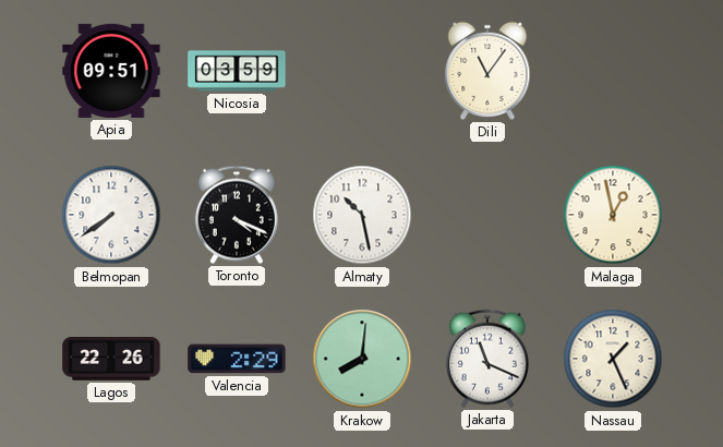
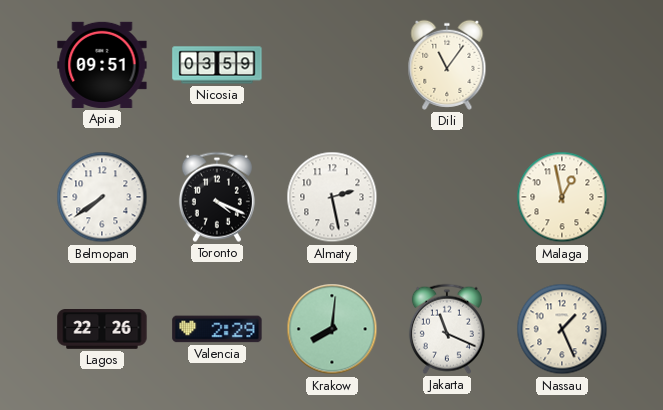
Almaty: 10:28 -> 2:28 (332, 197)
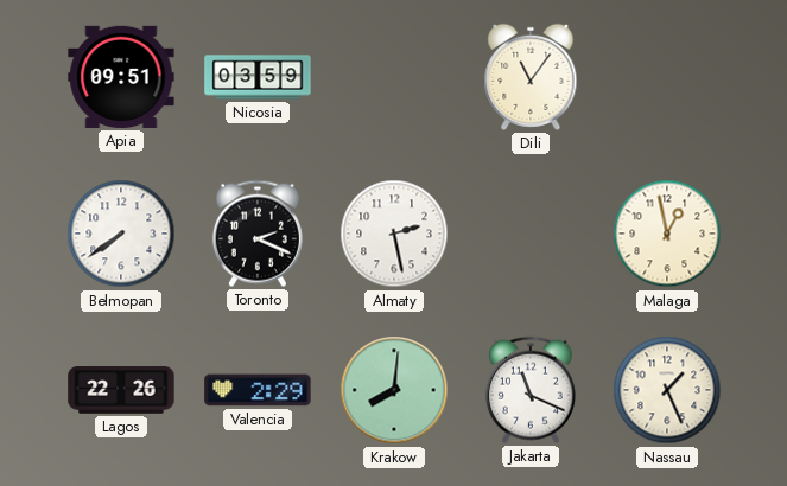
Toronto: 4:19 -> 2:19 (258, 234)
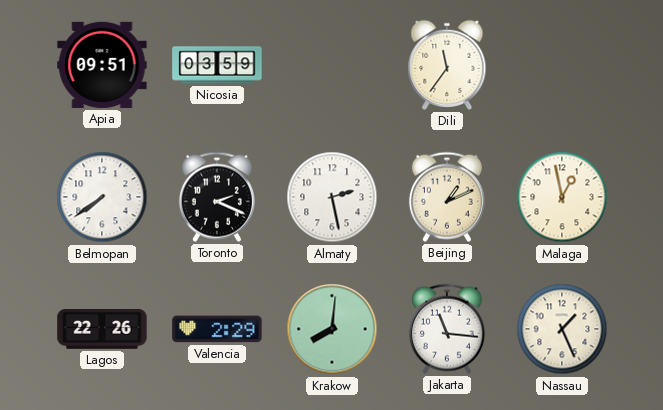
Dili: 11:06 -> 11:36 (447, 65)
Beijing: none -> 1:11 (447, 197)
Jakarta: 11:19 -> 11:16 (447, 329)
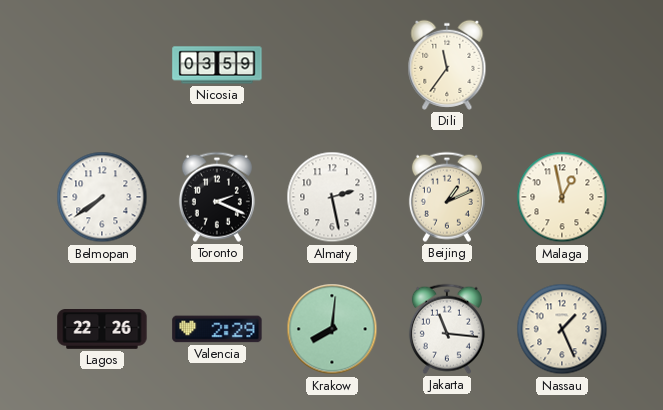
Apia: 09:51 -> none (102, 65)
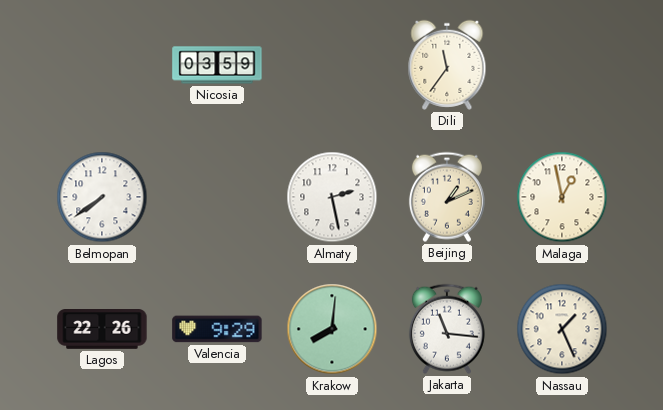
Toronto: 2:19 -> none (217, 197)
Valencia: 2:29 -> 9:29 (217, 329)
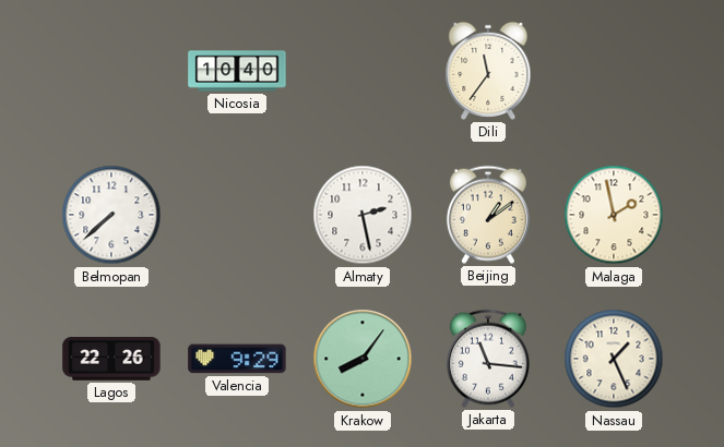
Nicosia: 03:59 -> 10:40 (237, 71)
Belmopan: 7:39 -> 7:38 (111, 215)
Beijing: 1:11 -> 1:09 (488, 215)
Malaga: 12:58 -> 1:58 (614, 215)
Krakow: 8:01 -> 8:06 (363, 359)
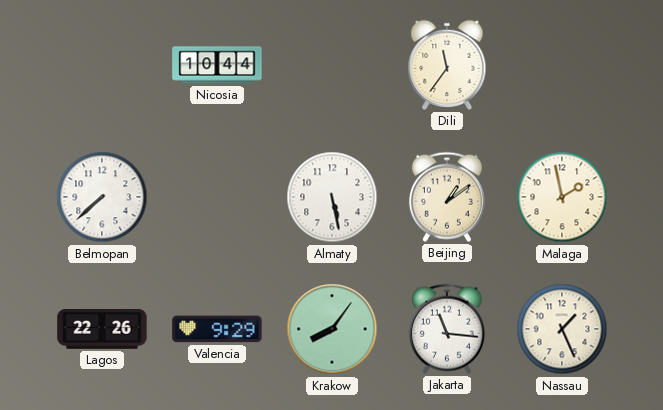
Nicosia: 10:40 -> 10:44 (217, 65)
Almaty: 2:28 -> 5:28 (332, 197)
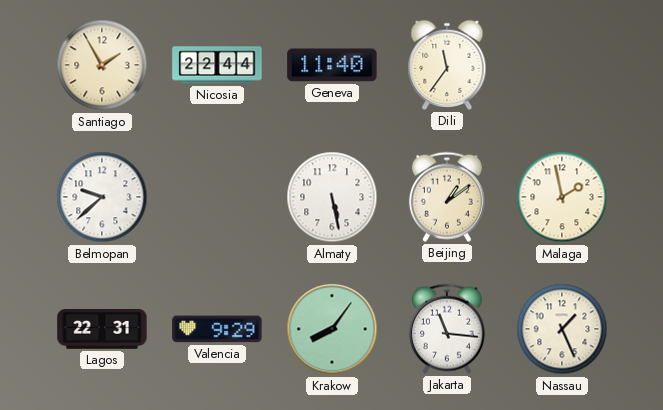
Santiago: none -> 1:55 (102, 65)
Nicosia: 10:44 -> 22:44 (217, 65)
Geneva: none -> 11:40 (332, 65)
Belmopan: 7:38 -> 9:38 (102, 197)
Lagos: 22:26 -> 22:31 (102, 330)
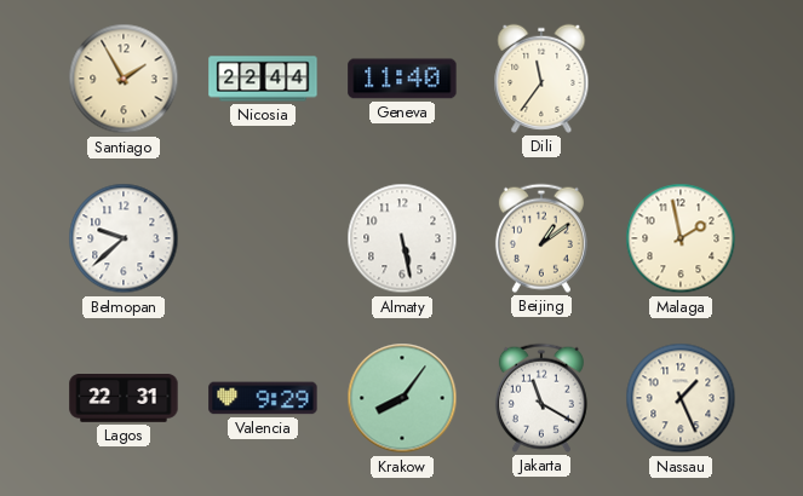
Jakarta: 11:16 -> 11:20 (541, 398)
